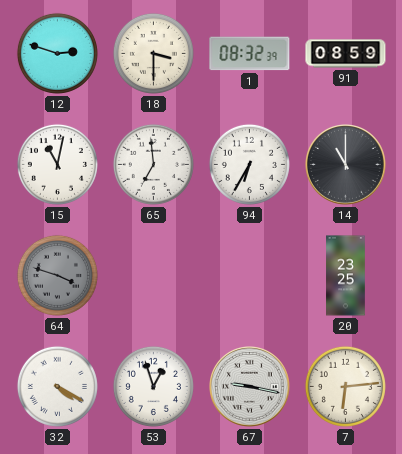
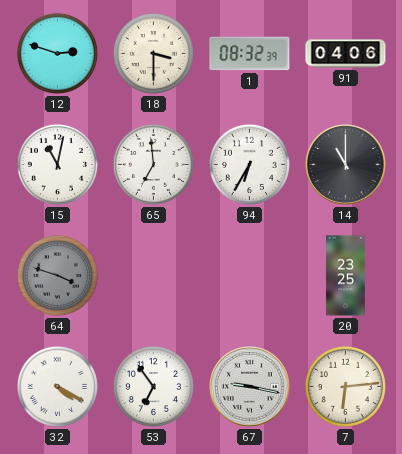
91: 08:59 -> 04:06 (346, 54)
53: 12:57 -> 6:54 (153, 386)
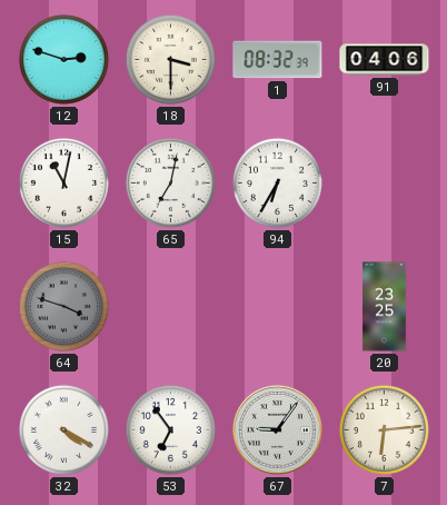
65: 6:59 -> 7:02 (170, 182)
14: 11:00 -> none (346, 165)
67: 9:17 -> 9:06 (278, 430)
